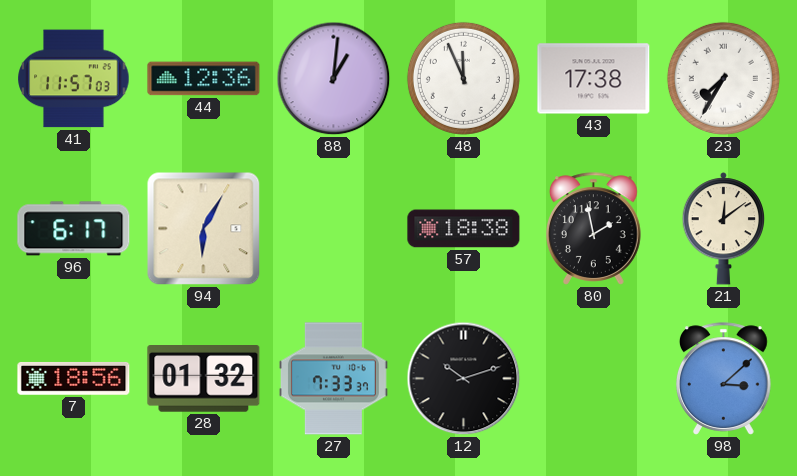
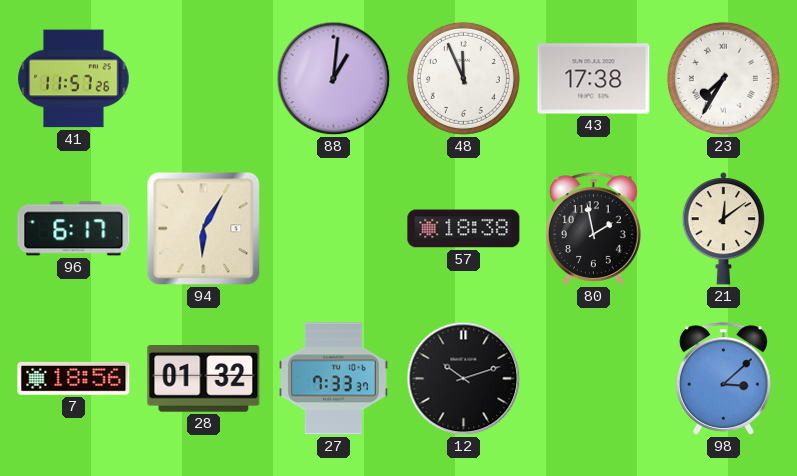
41: 11:57:03 -> 11:57:26 (74, 79)
44: 12:36 -> none (204, 79)
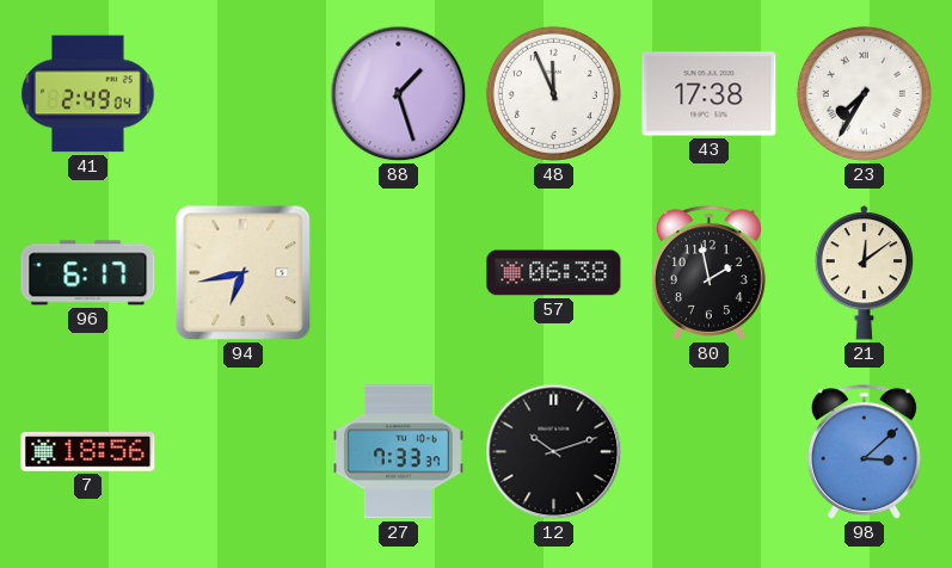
41: 11:57 -> 2:49 (88, 94)
88: 1:01 -> 1:27 (399, 94)
94: 6:05 -> 6:43 (244, 273)
57: 18:38 -> 06:38 (554, 273)
28: 01:32 -> none (204, 379)
